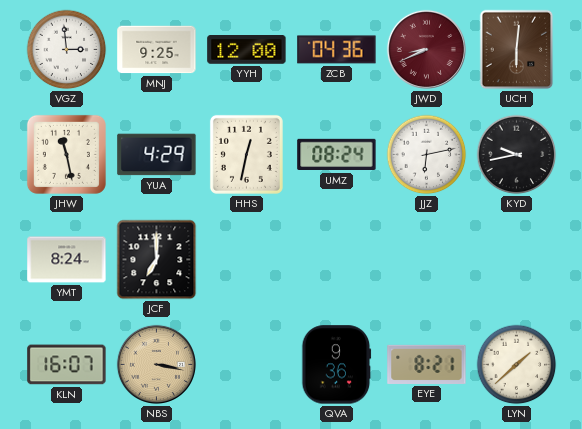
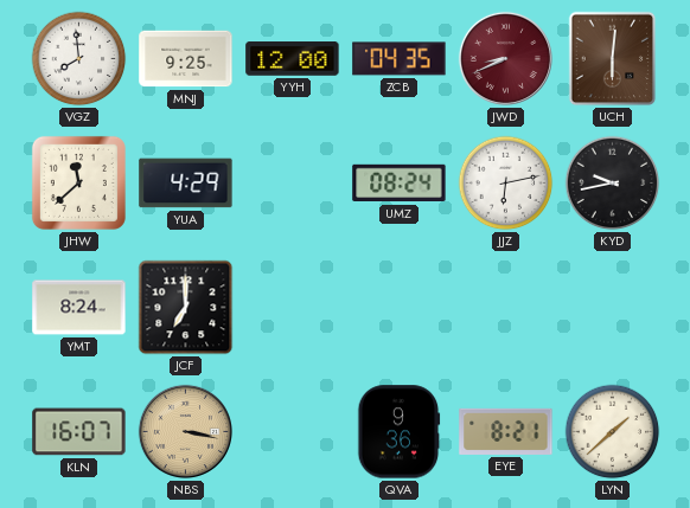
VGZ: 2:59 -> 7:59 (79, 59)
ZCB: 04:36 -> 04:35 (400, 59)
JHW: 11:28 -> 11:38 (78, 182)
HHS: 12:32 -> none (246, 154)
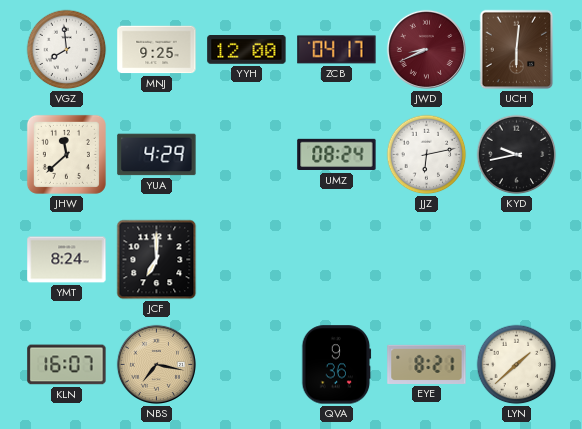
ZCB: 04:35 -> 04:17 (337, 50)
NBS: 3:17 -> 7:17 (156, 364)
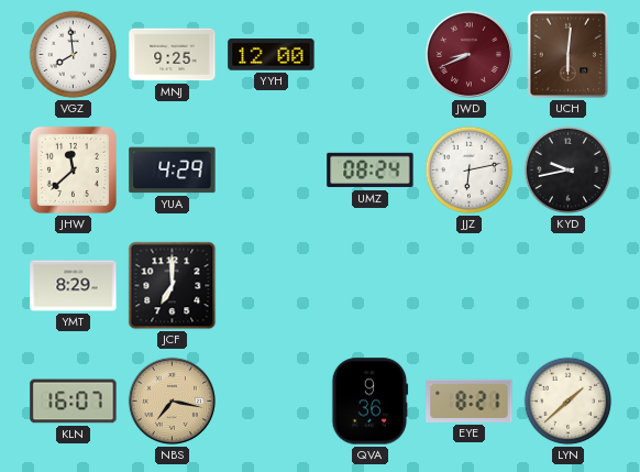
ZCB: 04:17 -> none (337, 50)
YMT: 8:24 -> 8:29 (74, 286)
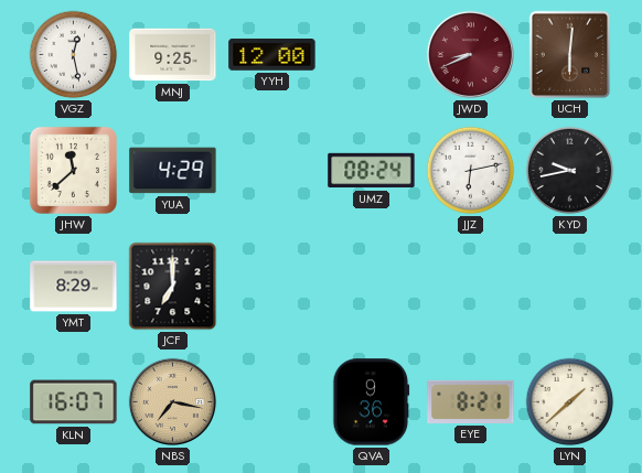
VGZ: 7:59 -> 12:28 (74, 55)
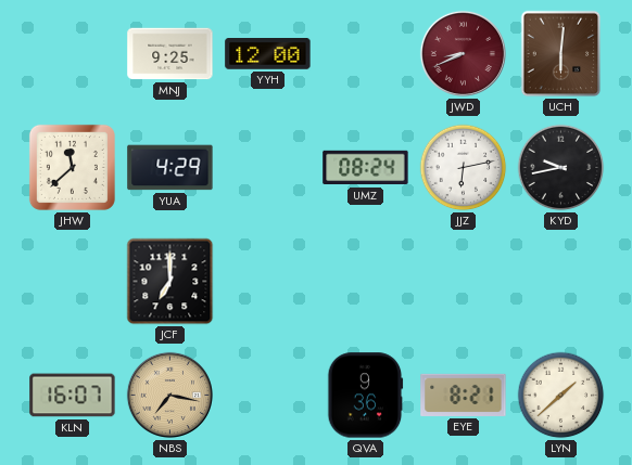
VGZ: 12:28 -> none (74, 55)
YMT: 8:29 -> none (74, 287)
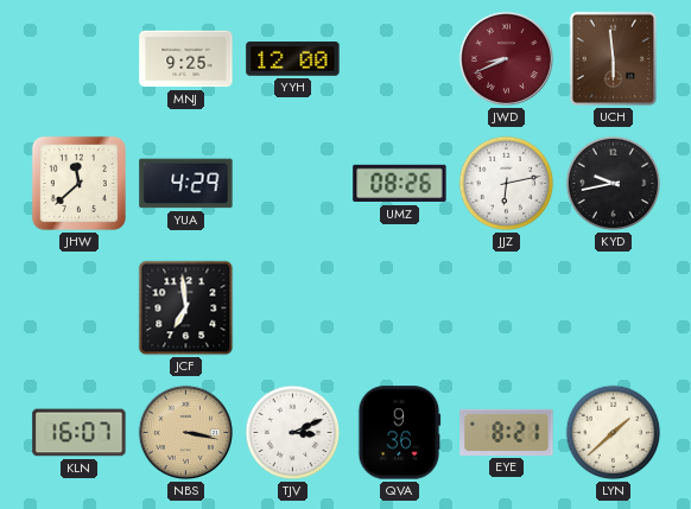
UCH: 6:01 -> 5:59 (614, 59)
UMZ: 08:24 -> 08:26 (400, 184)
JCF: 7:00 -> 6:59 (186, 308)
NBS: 7:17 -> 3:17 (185, 432)
TJV: none -> 3:11 (293, 433)
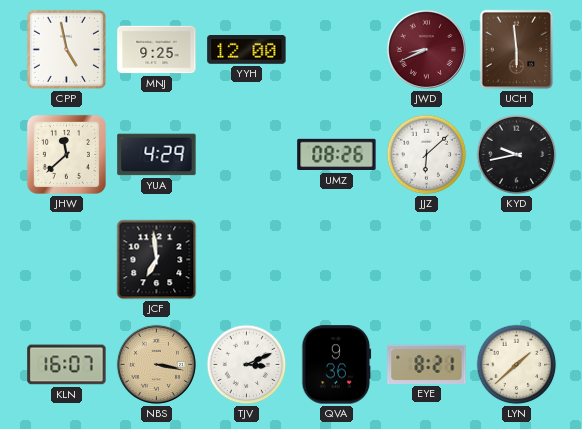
CPP: none -> 4:58 (66, 49)
JJZ: 6:13 -> 6:08 (427, 155)
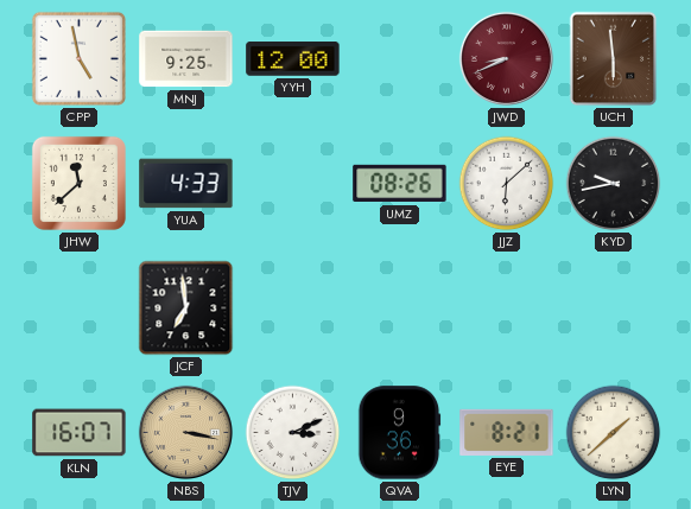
YUA: 4:29 -> 4:33 (186, 184)
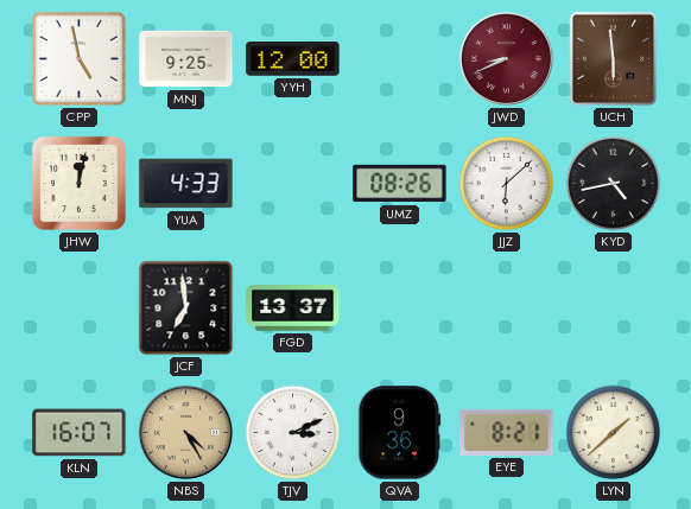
JHW: 11:38 -> 12:02 (78, 183)
KYD: 9:43 -> 4:43 (614, 184)
FGD: none -> 13:37 (293, 308)
NBS: 3:17 -> 4:25 (185, 432)
